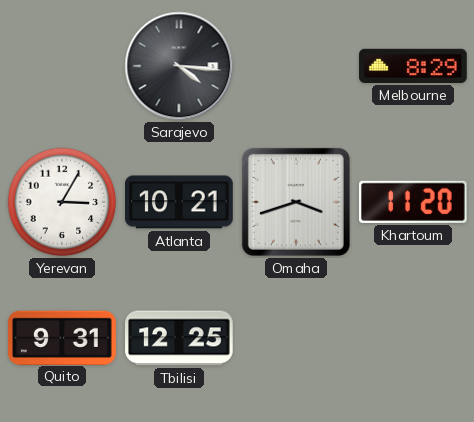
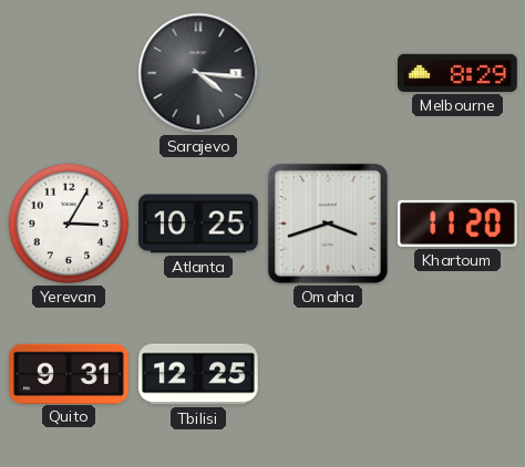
Atlanta: 10:21 -> 10:25 (199, 224)
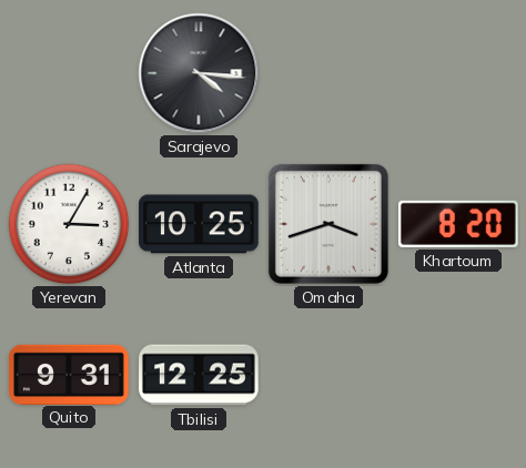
Melbourne: 8:29 -> none (459, 73)
Khartoum: 11:20 -> 8:20 (459, 224)
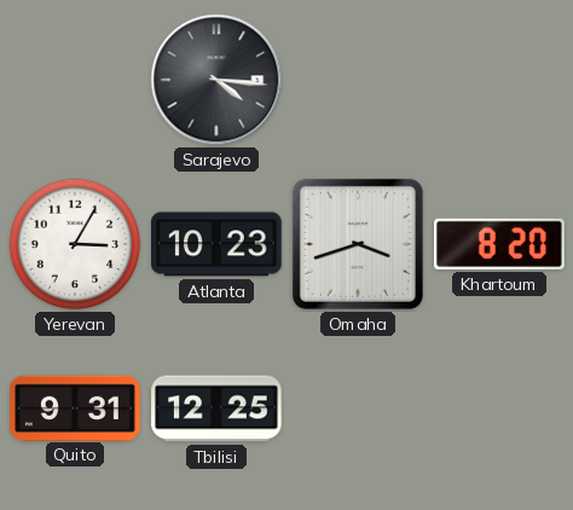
Atlanta: 10:25 -> 10:23 (218, 244)
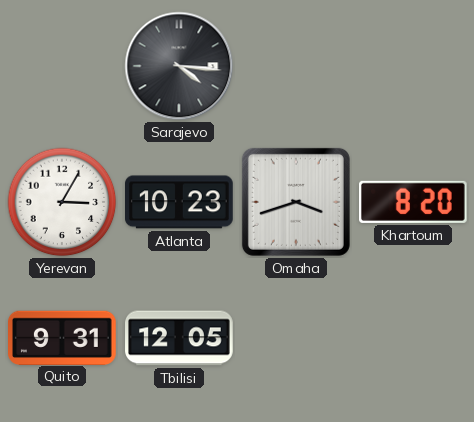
Tbilisi: 12:25 -> 12:05 (179, 338)
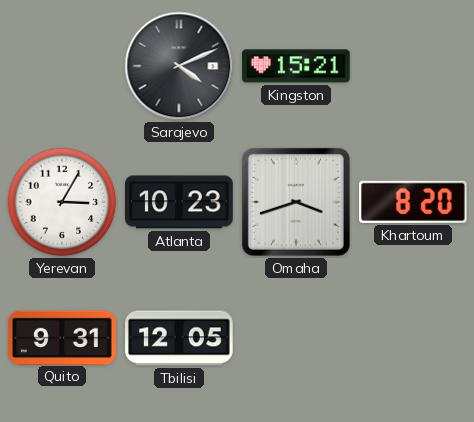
Sarajevo: 4:16 -> 4:11 (179, 66)
Kingston: none -> 15:21 (297, 66)
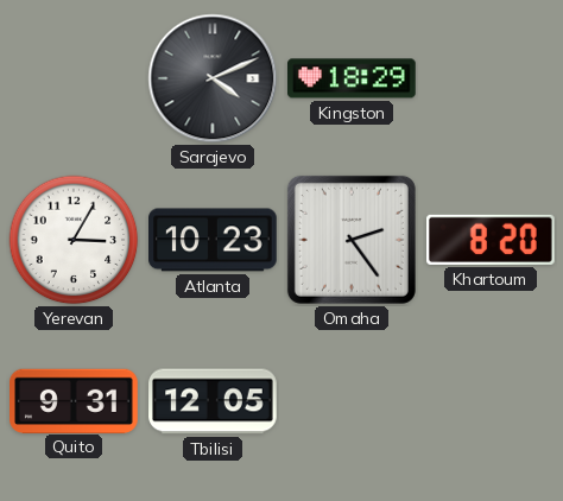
Kingston: 15:21 -> 18:29 (353, 78)
Omaha: 3:42 -> 2:24 (352, 240)
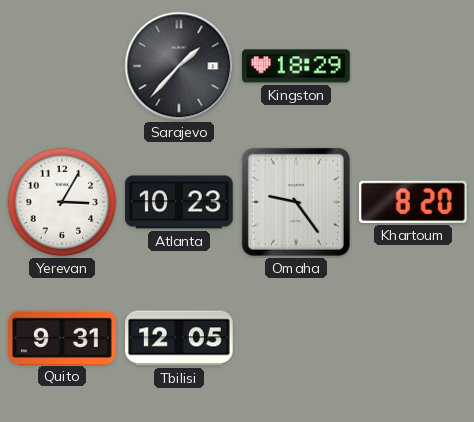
Sarajevo: 4:11 -> 1:37 (179, 66)
Omaha: 2:24 -> 9:24 (296, 202)
